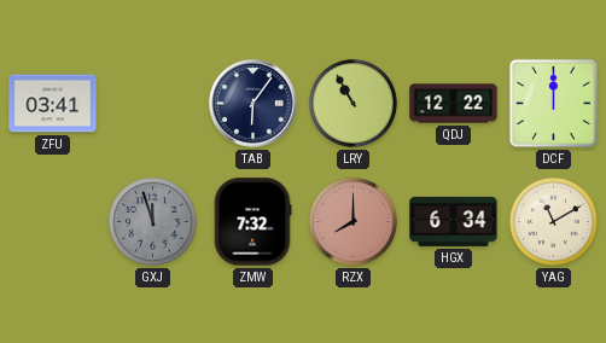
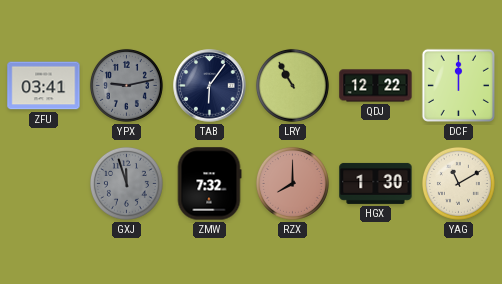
YPX: none -> 9:13 (126, 85)
HGX: 6:34 -> 1:30 (376, 183)
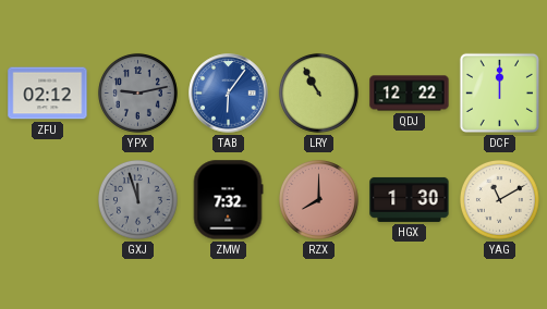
ZFU: 03:41 -> 02:12 (48, 94)
TAB dial: navy -> blue (229, 94)
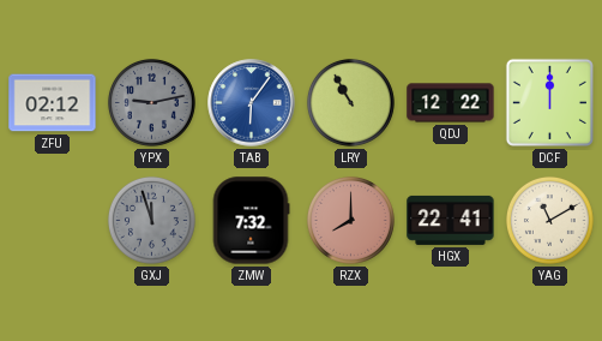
HGX: 1:30 -> 22:41 (451, 220)
